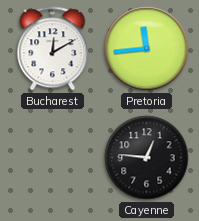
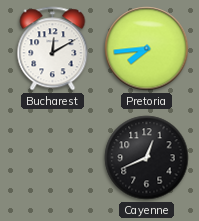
Pretoria: 11:44 -> 7:44 (147, 49)
Cayenne: 12:46 -> 12:41 (147, 158)
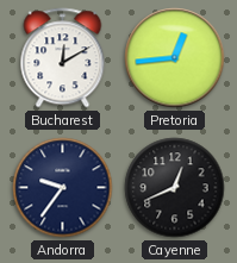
Pretoria: 7:44 -> 12:44 (175, 58)
Andorra: none -> 9:36 (63, 188)
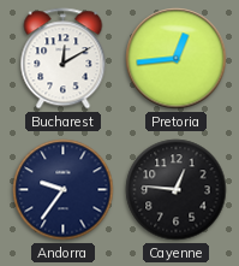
Cayenne: 12:41 -> 12:46 (177, 190)
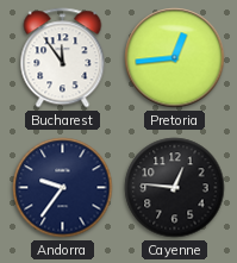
Bucharest: 12:10 -> 11:54 (63, 58)
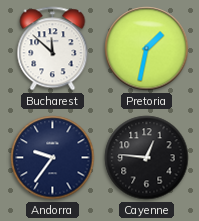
Bucharest: 11:54 -> 11:52 (53, 49)
Pretoria: 12:44 -> 1:32 (147, 49)
